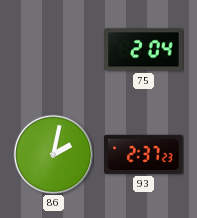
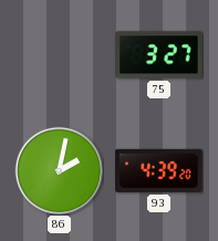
75: 2:04 -> 3:27 (159, 55)
93: 2:37 -> 4:39 (159, 170)
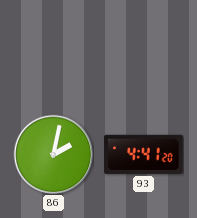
75: 3:27 -> none (159, 55)
93: 4:39 -> 4:41 (144, 154)
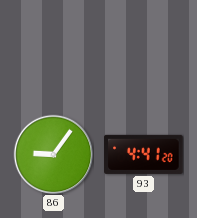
86: 2:02 -> 9:06 (53, 154)
